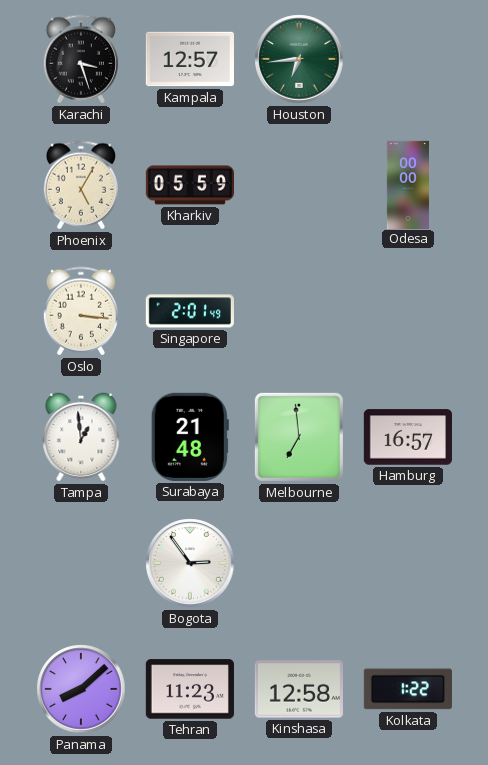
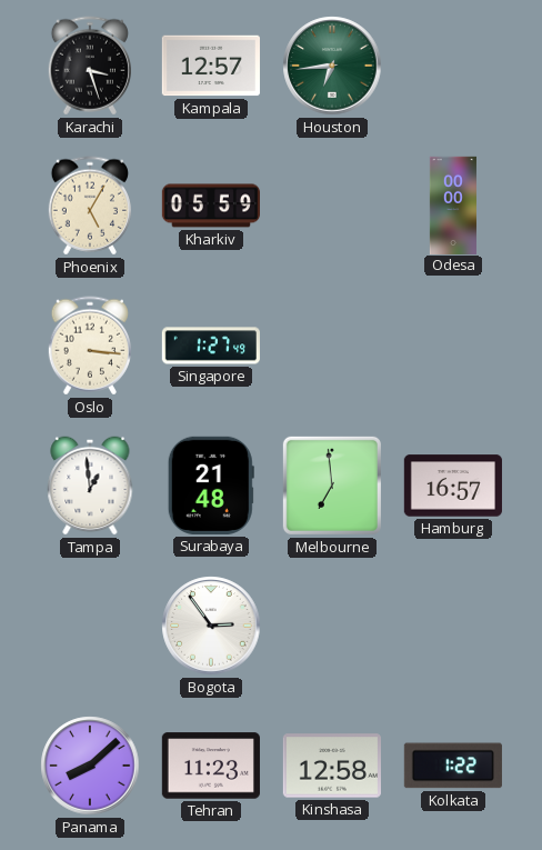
Singapore: 2:01 -> 1:27 (211, 346)
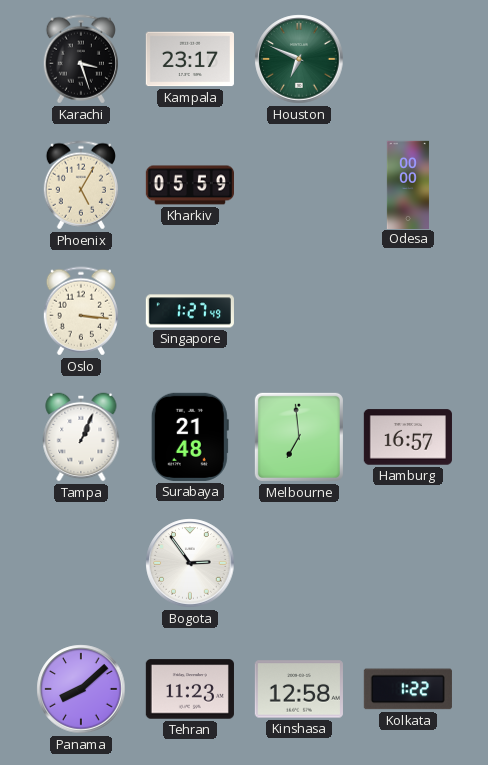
Kampala: 12:57 -> 23:17 (190, 59)
Houston: 6:44 -> 6:49 (299, 59)
Tampa: 12:59 -> 1:04 (81, 437)
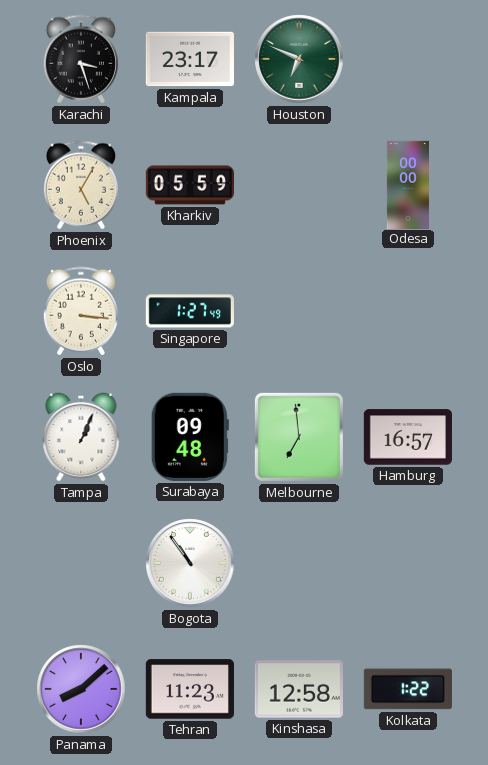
Surabaya: 21:48 -> 09:48 (190, 437)
Bogota: 2:54 -> 10:54 (190, 563)
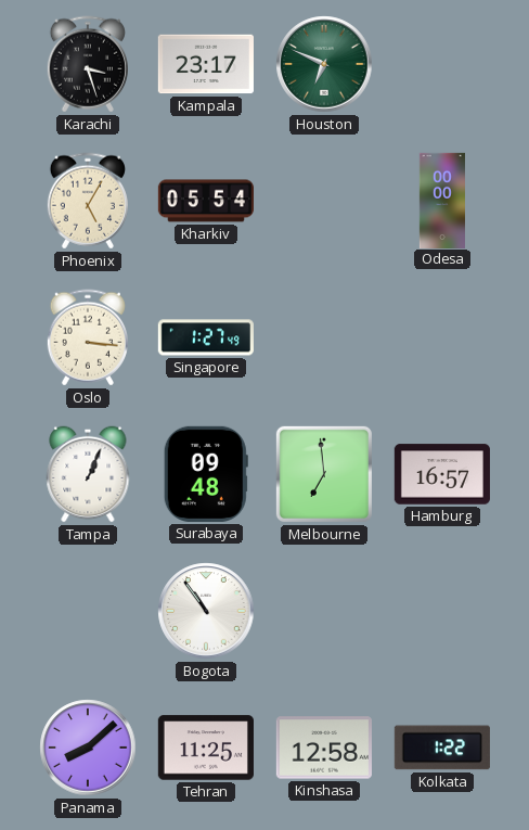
Kharkiv: 05:59 -> 05:54 (205, 201)
Tehran: 11:23 -> 11:25 (206, 748)
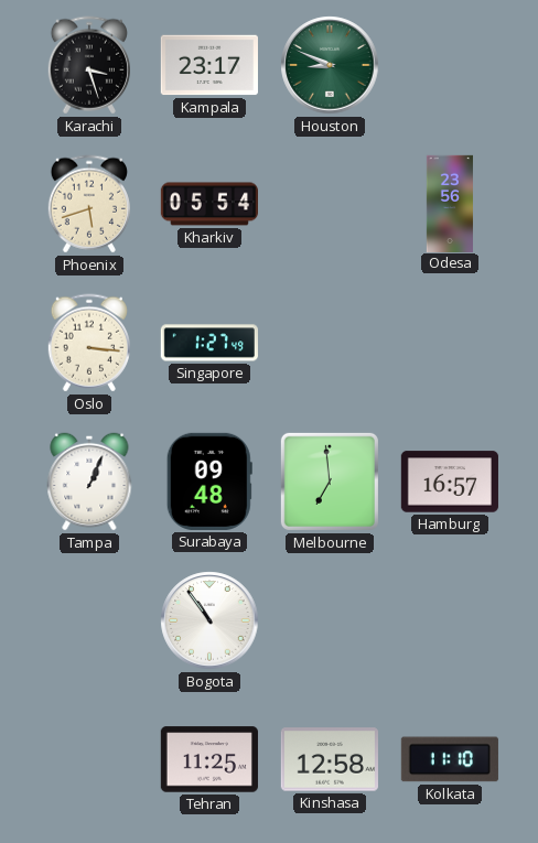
Houston: 6:49 -> 8:49 (330, 65)
Phoenix: 5:05 -> 5:42 (89, 204)
Odesa: 00:00 -> 23:56 (449, 203)
Panama: 8:08 -> none (88, 748)
Kolkata: 1:22 -> 11:10 (450, 759)
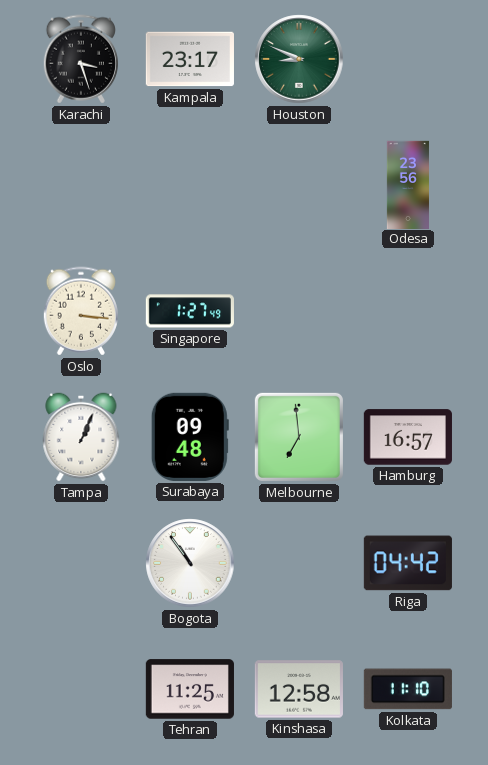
Phoenix: 5:42 -> none (89, 204)
Kharkiv: 05:54 -> none (208, 204)
Riga: none -> 04:42 (408, 563)
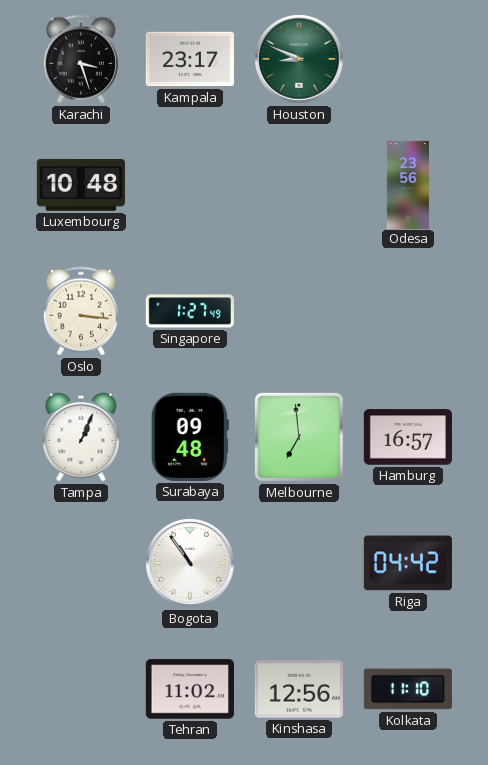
Luxembourg: none -> 10:48 (81, 185)
Tehran: 11:25 -> 11:02 (190, 689)
Kinshasa: 12:58 -> 12:56 (299, 689)
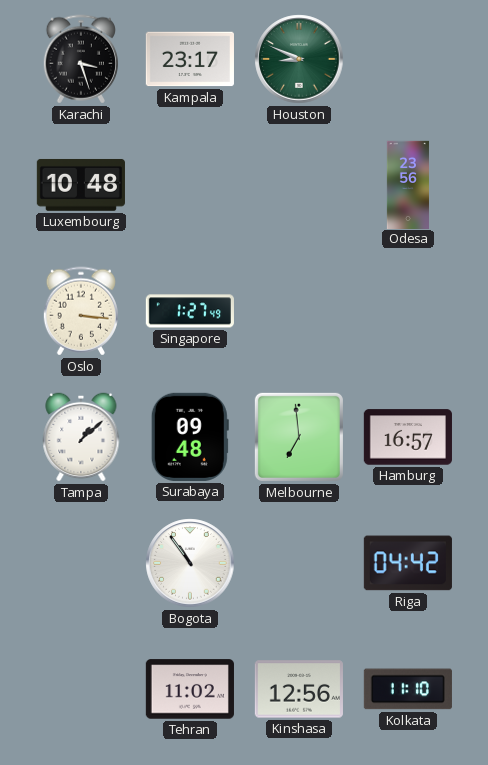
Tampa: 1:04 -> 1:08 (81, 437)
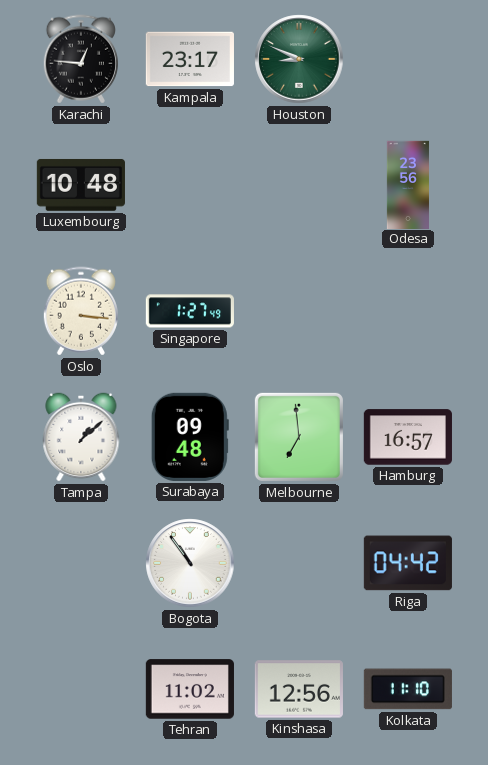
Karachi: 3:27 -> 12:46 (81, 59)
